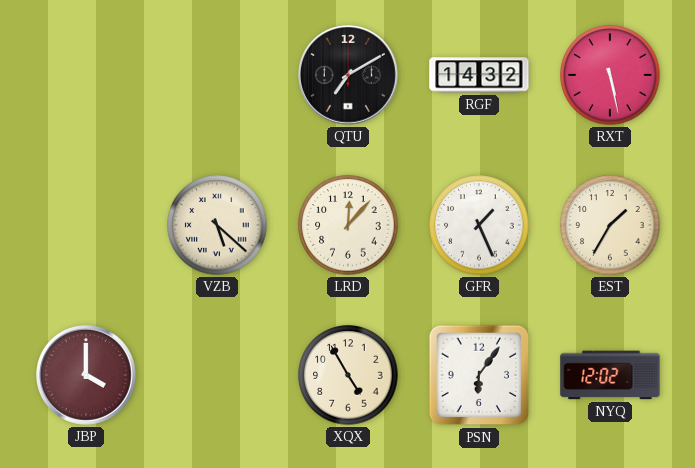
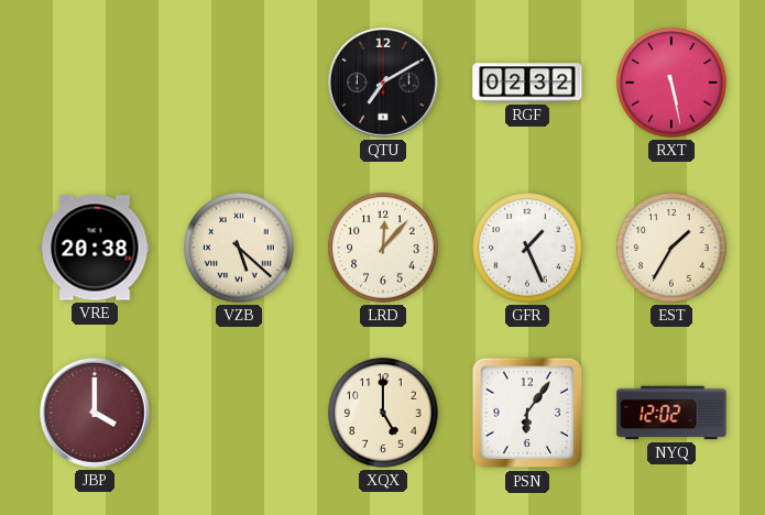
RGF: 14:32 -> 02:32 (527, 83)
VRE: none -> 20:38 (95, 248)
XQX: 4:55 -> 5:00 (383, 413)
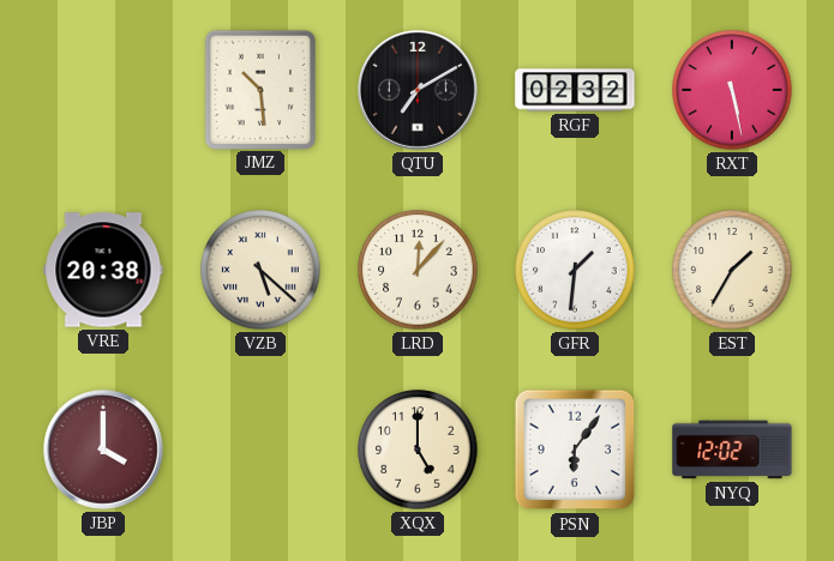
JMZ: none -> 10:29 (259, 89)
GFR: 1:26 -> 1:31 (575, 270)
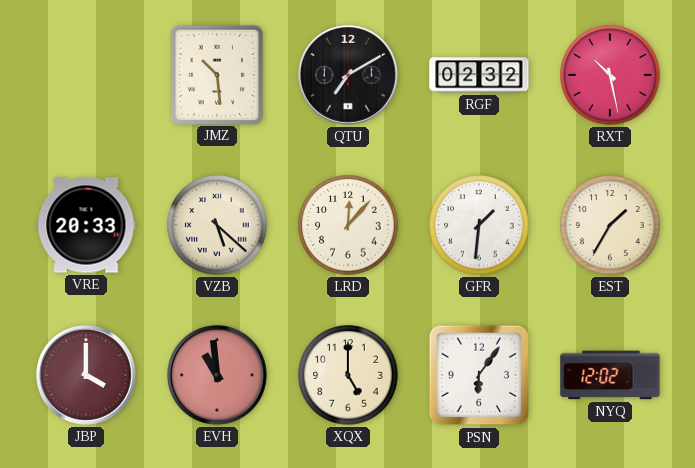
RXT: 5:28 -> 10:28 (610, 75)
VRE: 20:38 -> 20:33 (86, 225)
EVH: none -> 10:59 (218, 376)
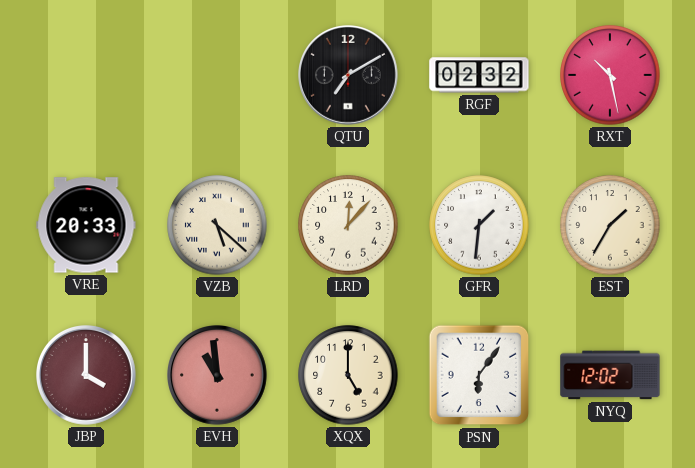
JMZ: 10:29 -> none (216, 74)
